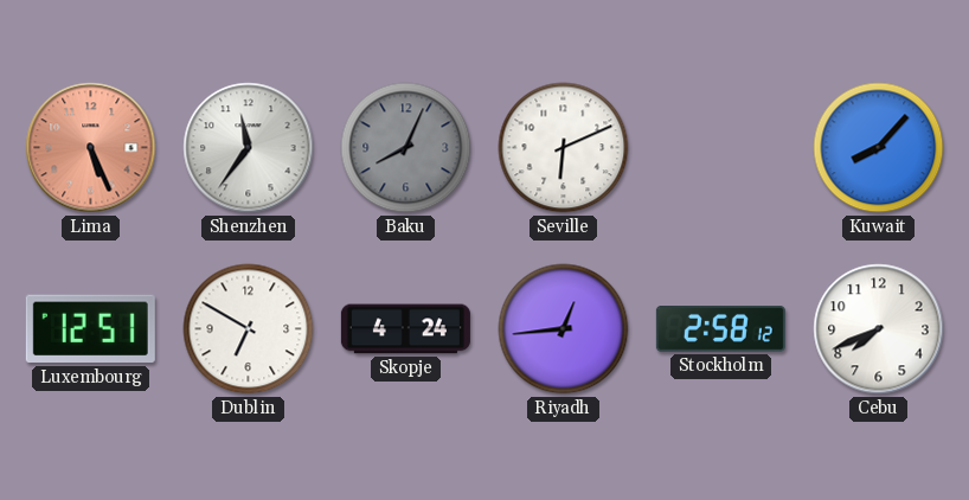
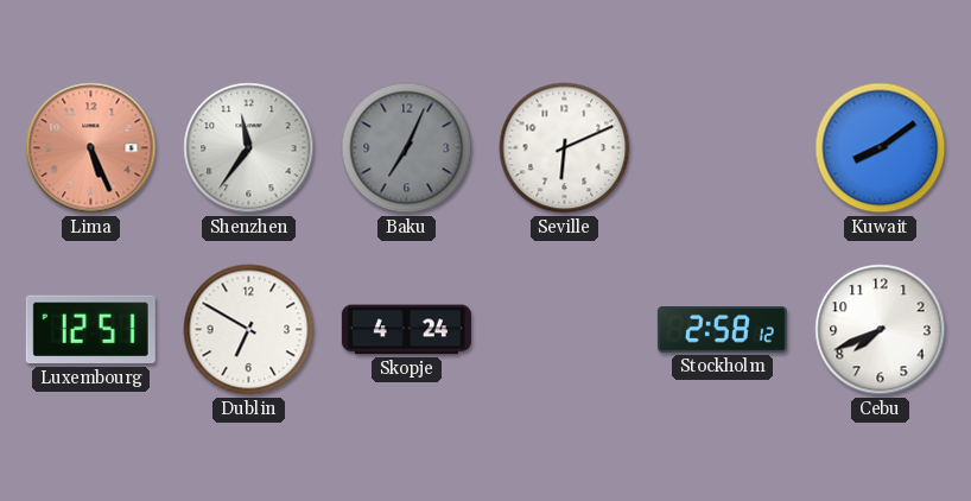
Baku: 8:04 -> 7:04 (407, 148)
Kuwait: 8:07 -> 8:09 (881, 148)
Riyadh: 12:44 -> none (564, 329)
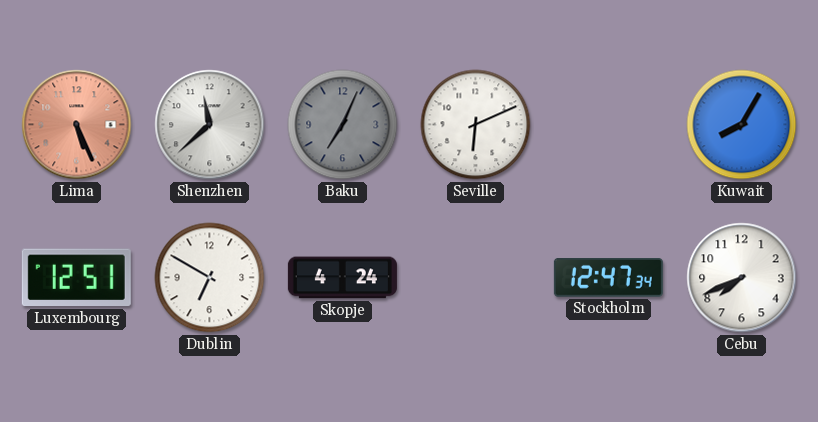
Shenzhen: 11:36 -> 11:38 (210, 125)
Kuwait: 8:09 -> 8:05 (742, 125)
Stockholm: 2:58 -> 12:47 (608, 278)
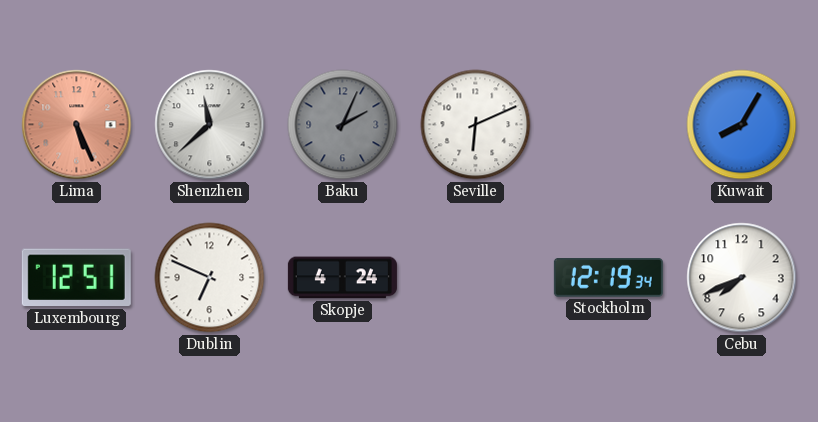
Baku: 7:04 -> 2:04 (343, 125)
Dublin: 6:50 -> 6:49 (210, 278)
Stockholm: 12:47 -> 12:19 (608, 278)
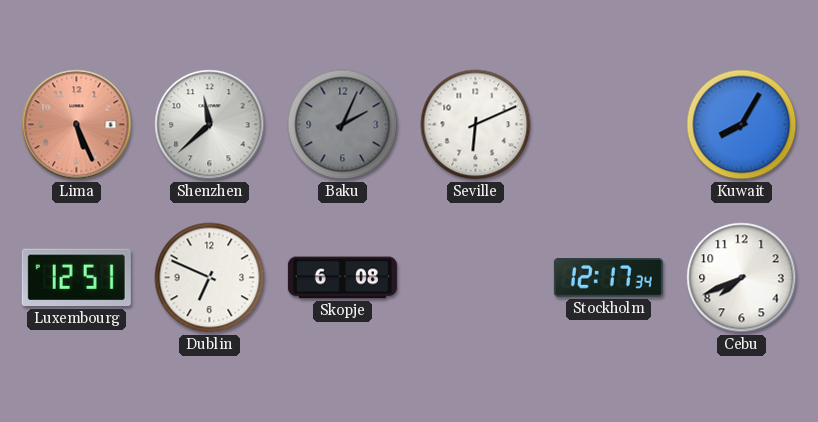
Skopje: 4:24 -> 6:08 (342, 278)
Stockholm: 12:19 -> 12:17 (608, 278)
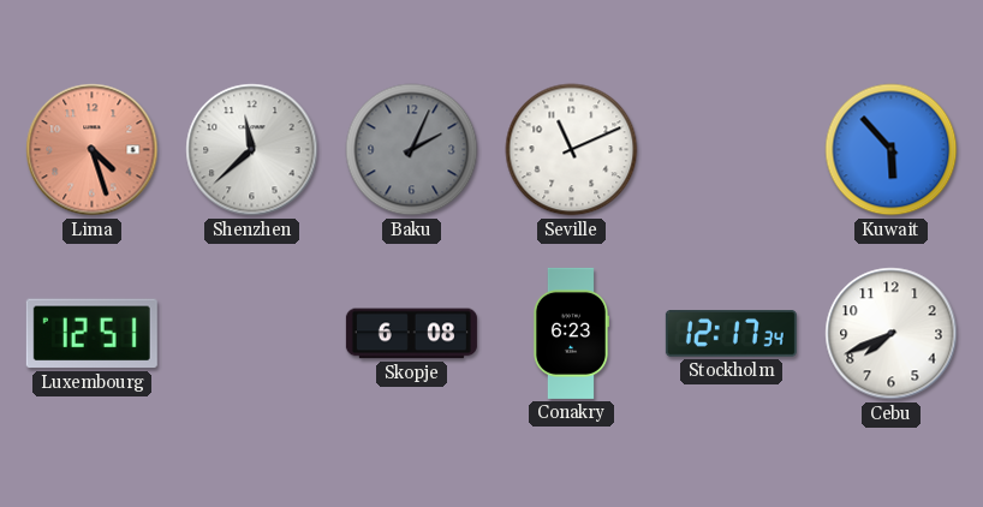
Lima: 5:26 -> 4:27 (93, 150)
Seville: 6:11 -> 11:11 (572, 150)
Kuwait: 8:05 -> 5:53 (892, 150)
Dublin: 6:49 -> none (210, 278)
Conakry: none -> 6:23 (571, 333)
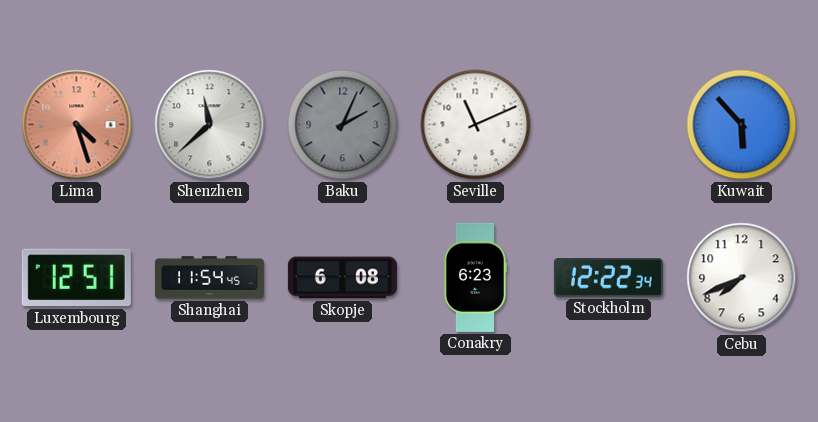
Shanghai: none -> 11:54 (209, 278)
Stockholm: 12:17 -> 12:22 (608, 278)
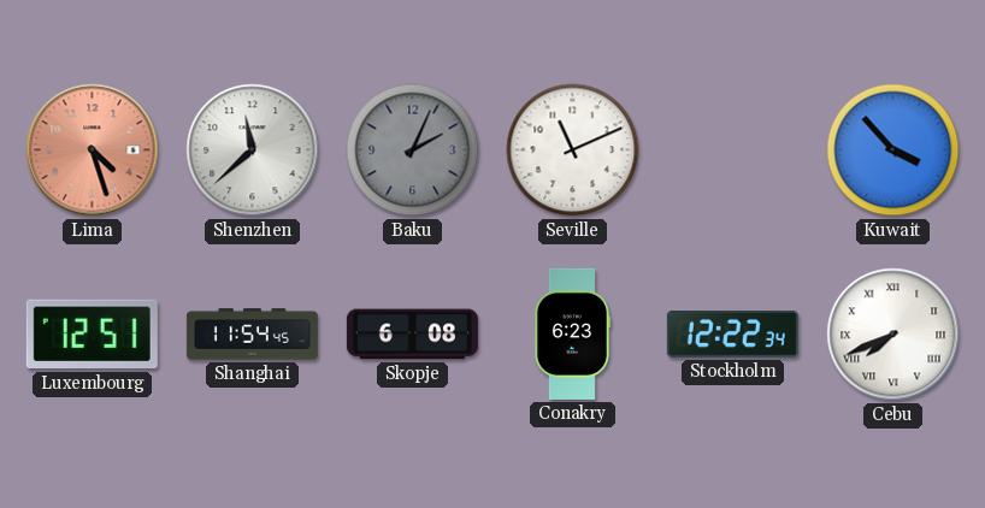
Kuwait: 5:53 -> 3:53 (893, 150)
Cebu numerals: Arabic -> Roman (893, 335)
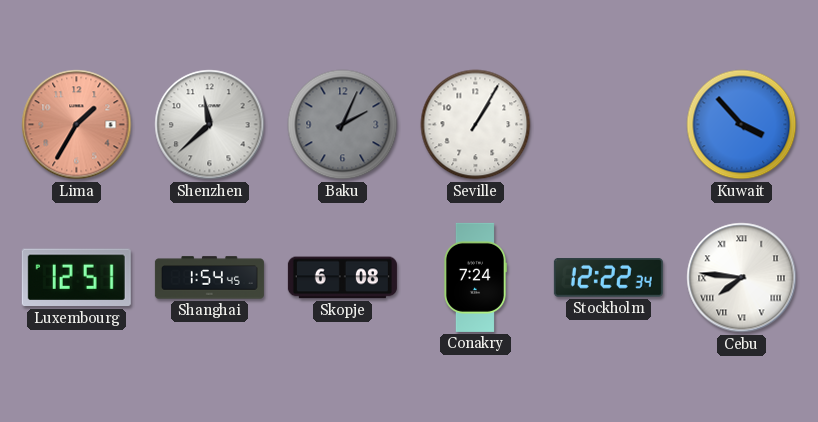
Lima: 4:27 -> 1:35 (77, 125)
Seville: 11:11 -> 1:05 (476, 125)
Shanghai: 11:54 -> 1:54 (209, 278)
Conakry: 6:23 -> 7:24 (475, 277)
Cebu: 7:41 -> 7:46 (742, 278)
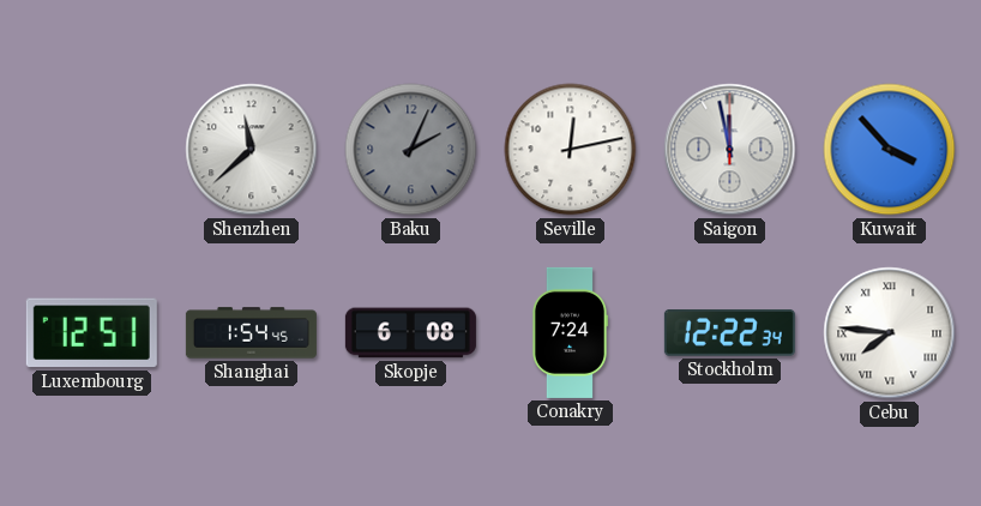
Lima: 1:35 -> none (77, 125)
Seville: 1:05 -> 12:13 (571, 150)
Saigon: none -> 11:58 (730, 150)
